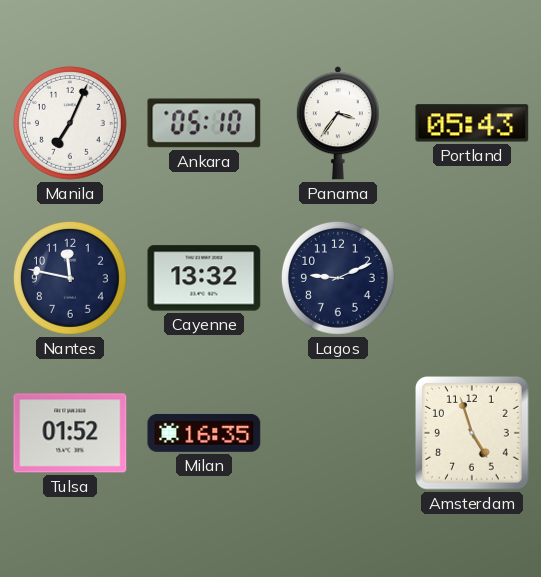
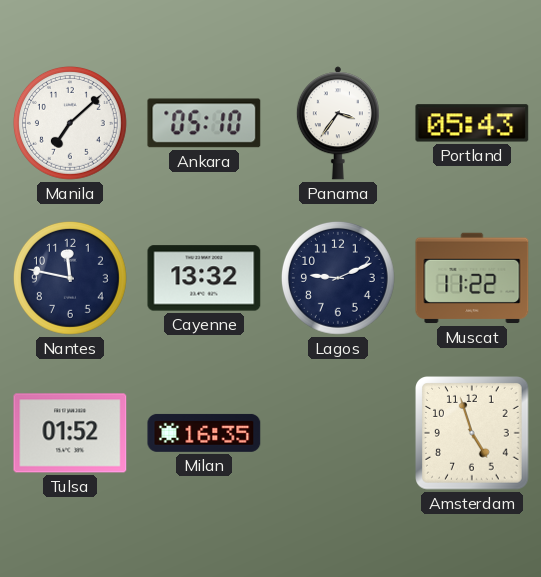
Manila: 7:04 -> 7:08 (70, 123)
Muscat: none -> 11:22 (472, 278)
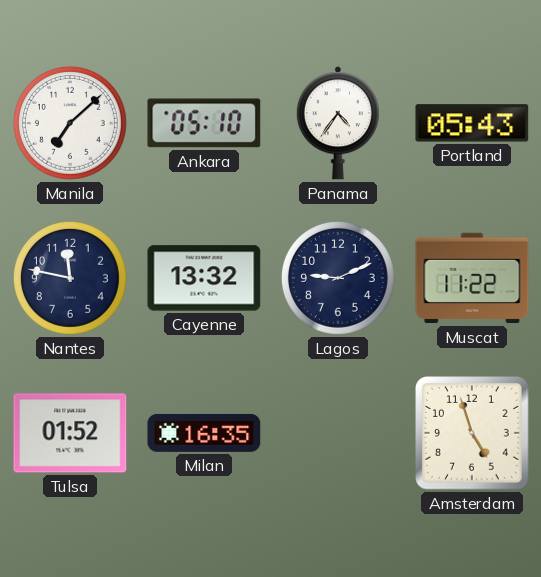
Panama: 3:36 -> 4:36 (338, 123)
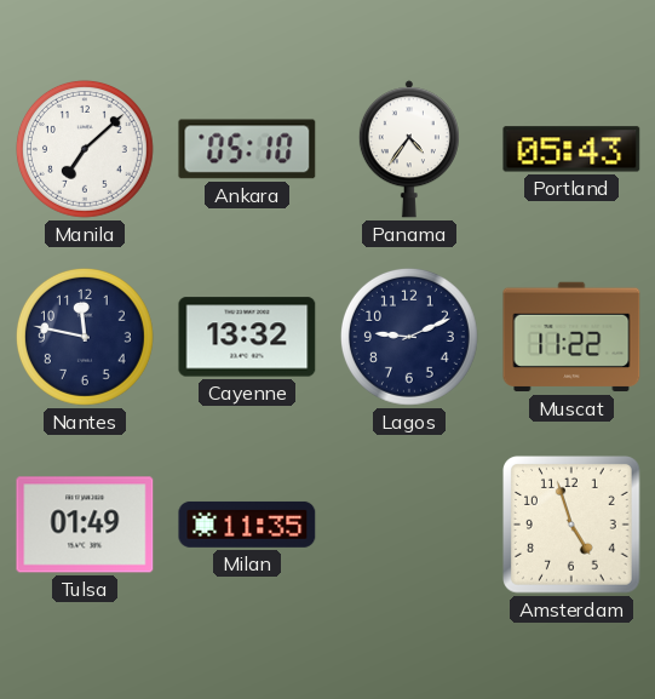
Tulsa: 01:52 -> 01:49 (85, 525)
Milan: 16:35 -> 11:35 (247, 525)
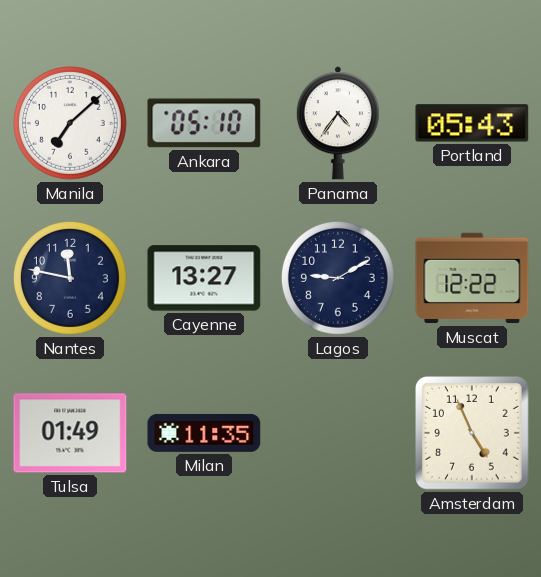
Cayenne: 13:32 -> 13:27 (204, 278)
Lagos: 9:11 -> 9:10 (338, 278)
Muscat: 11:22 -> 12:22 (472, 278)
Amsterdam: 4:57 -> 4:56 (473, 434)
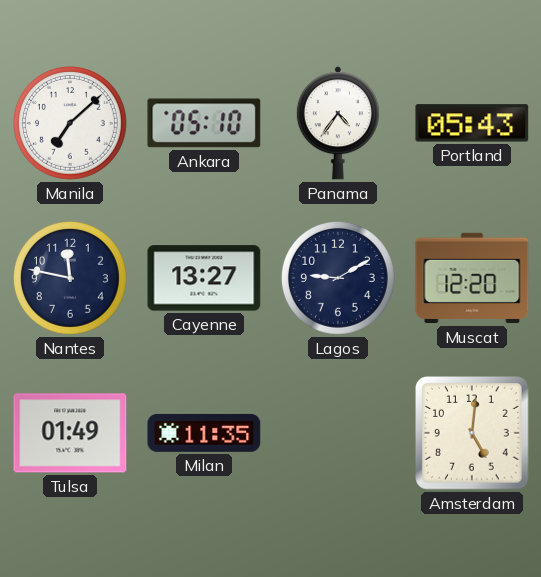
Muscat: 12:22 -> 12:20 (472, 278)
Amsterdam: 4:56 -> 5:01 (473, 434)
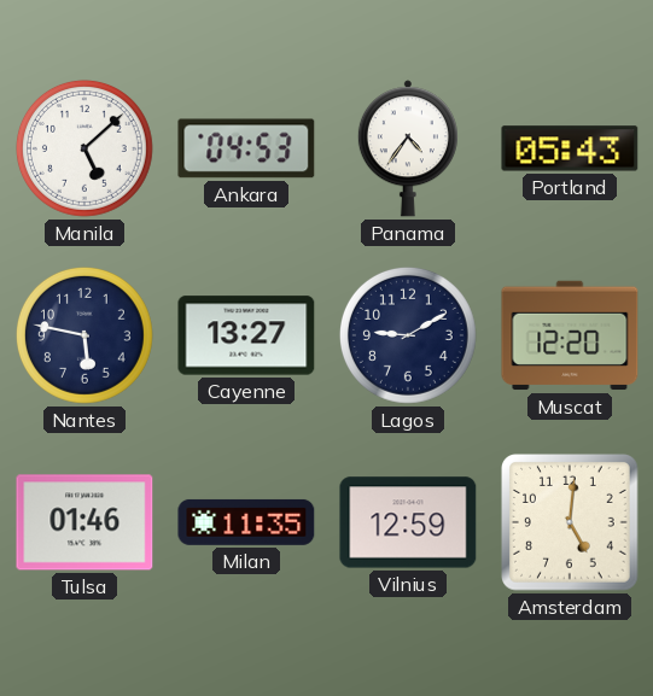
Manila: 7:08 -> 5:08 (84, 148)
Ankara: 05:10 -> 04:53 (246, 148)
Nantes: 11:47 -> 5:47 (84, 335)
Tulsa: 01:49 -> 01:46 (84, 522)
Vilnius: none -> 12:59 (408, 522)
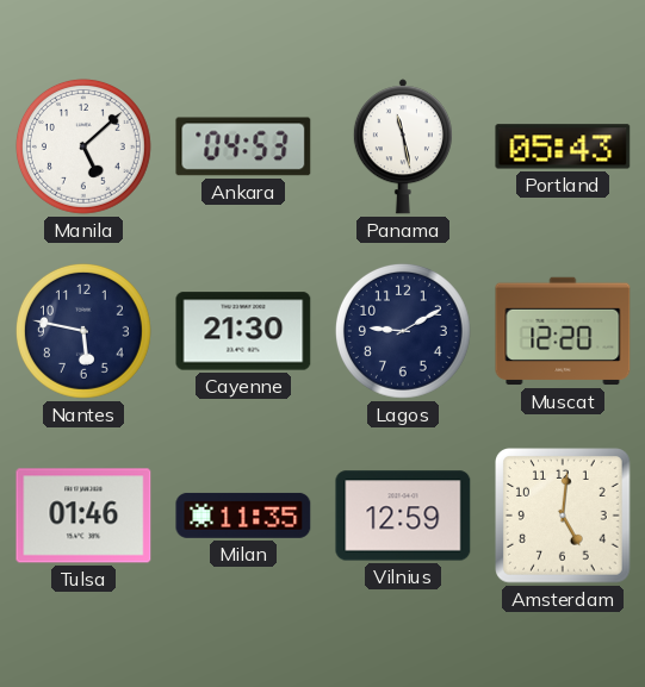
Panama: 4:36 -> 11:28 (403, 146)
Cayenne: 13:27 -> 21:30 (243, 331)
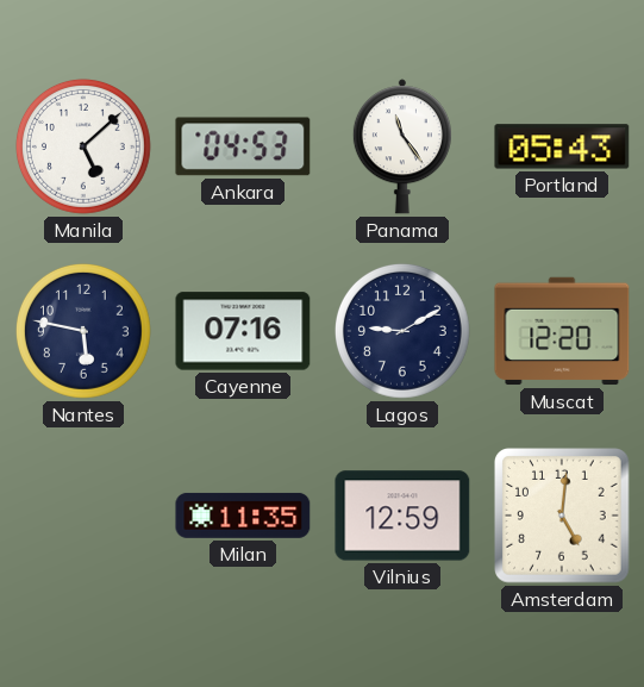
Panama: 11:28 -> 11:24 (402, 146)
Cayenne: 21:30 -> 07:16 (243, 331)
Tulsa: 01:46 -> none (83, 516)
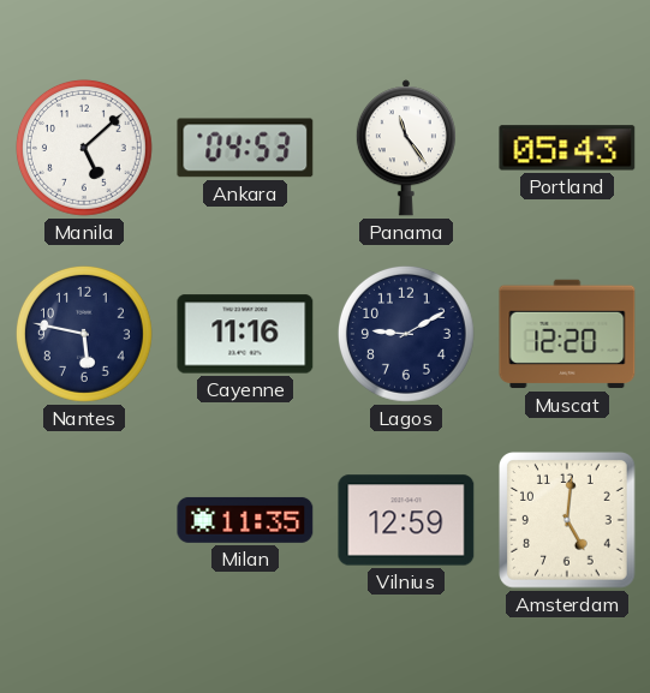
Cayenne: 07:16 -> 11:16 (245, 334)
